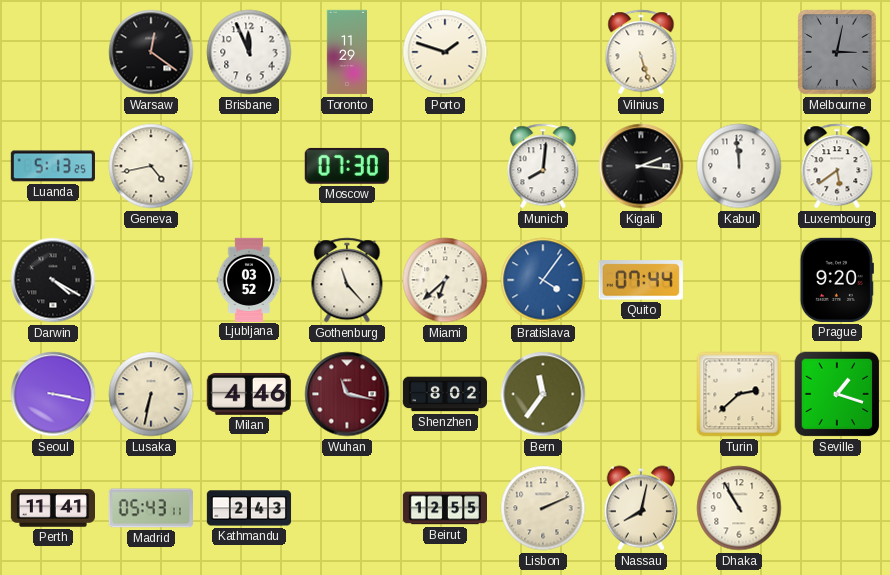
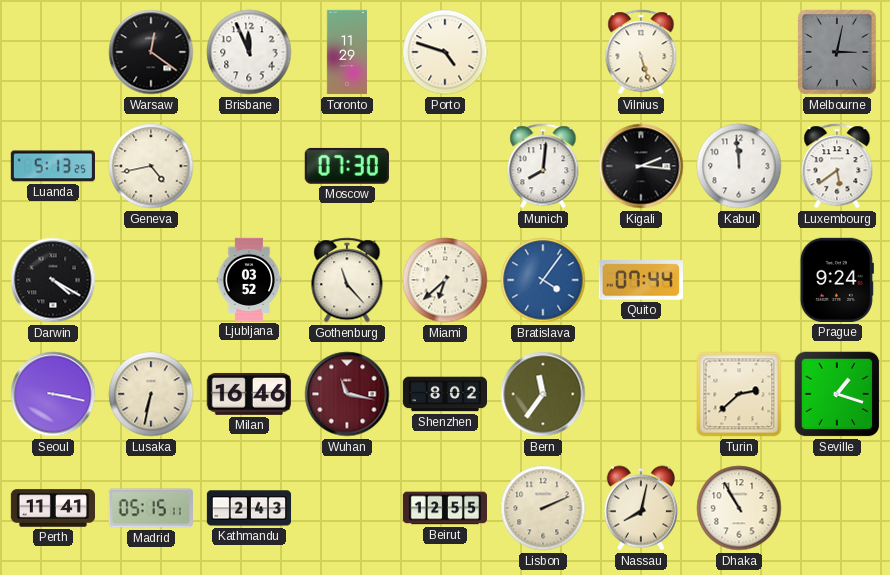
Porto: 1:48 -> 4:48 (445, 52)
Prague: 9:20 -> 9:24 (837, 280)
Milan: 4:46 -> 16:46 (249, 394)
Madrid: 05:43 -> 05:15 (151, 508)
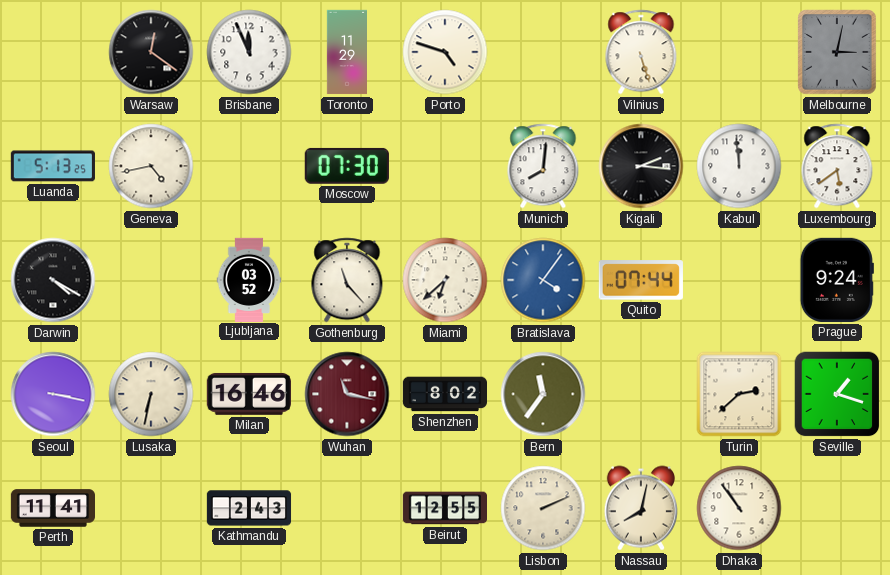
Madrid: 05:15 -> none (151, 508)
Dhaka: 10:55 -> 10:54 (739, 508)
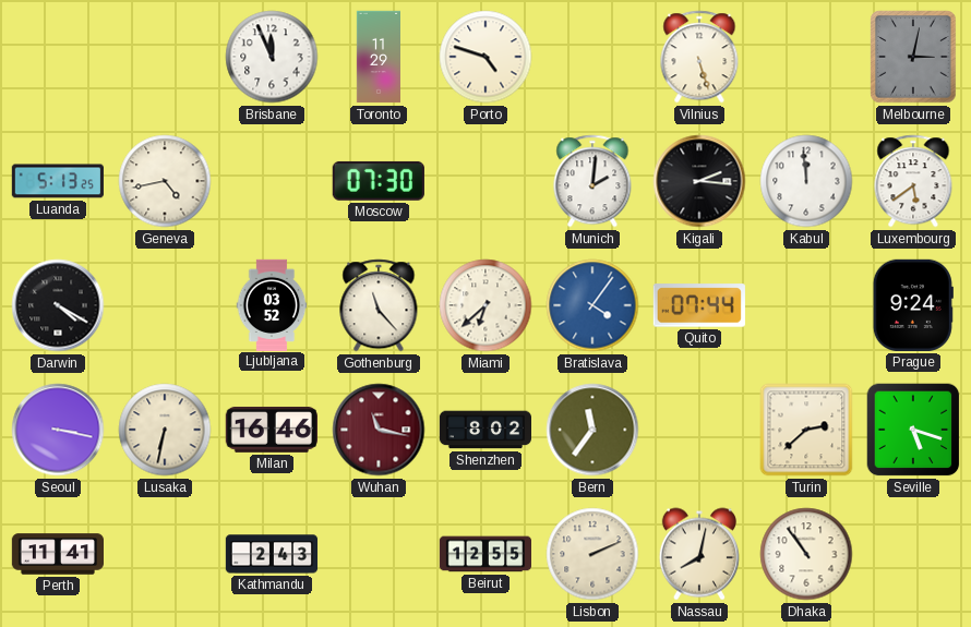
Warsaw: 12:21 -> none (151, 52)
Munich: 8:01 -> 2:01 (592, 181)
Seville: 1:18 -> 5:18 (913, 430)
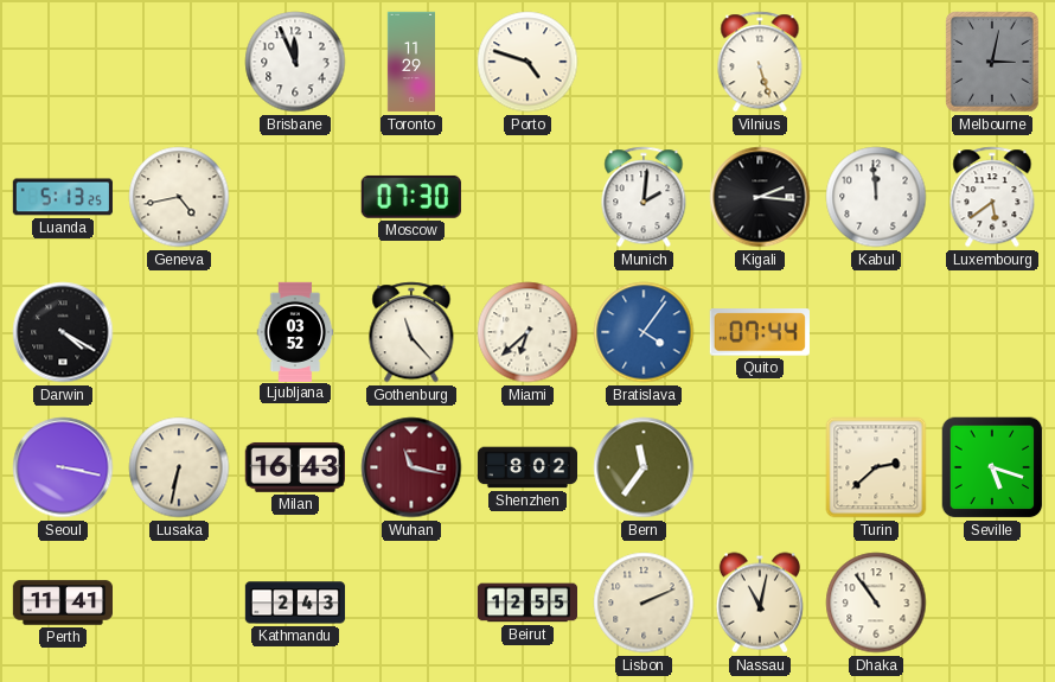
Prague: 9:24 -> none (913, 305)
Milan: 16:46 -> 16:43 (295, 467)
Nassau: 8:02 -> 11:02 (760, 603)
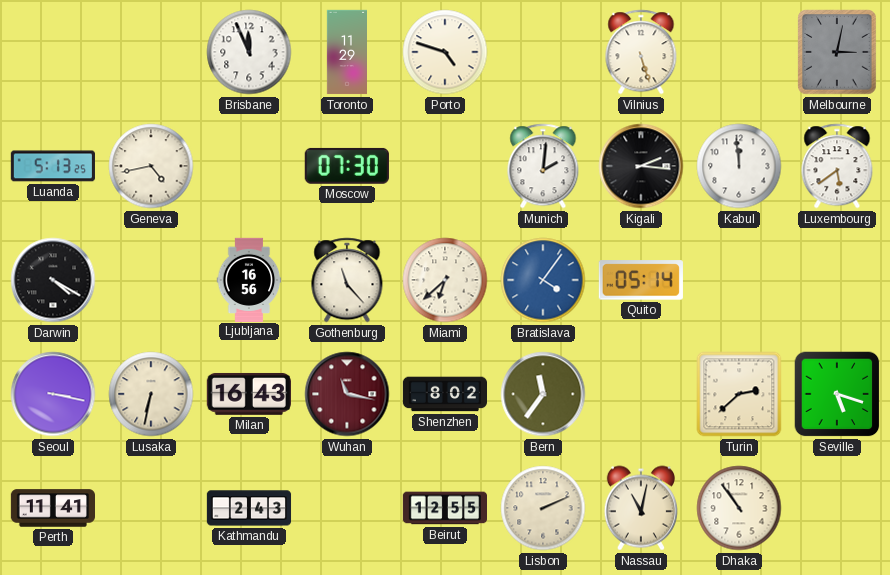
Ljubljana: 03:52 -> 16:56 (249, 279)
Quito: 07:44 -> 05:14 (641, 280)
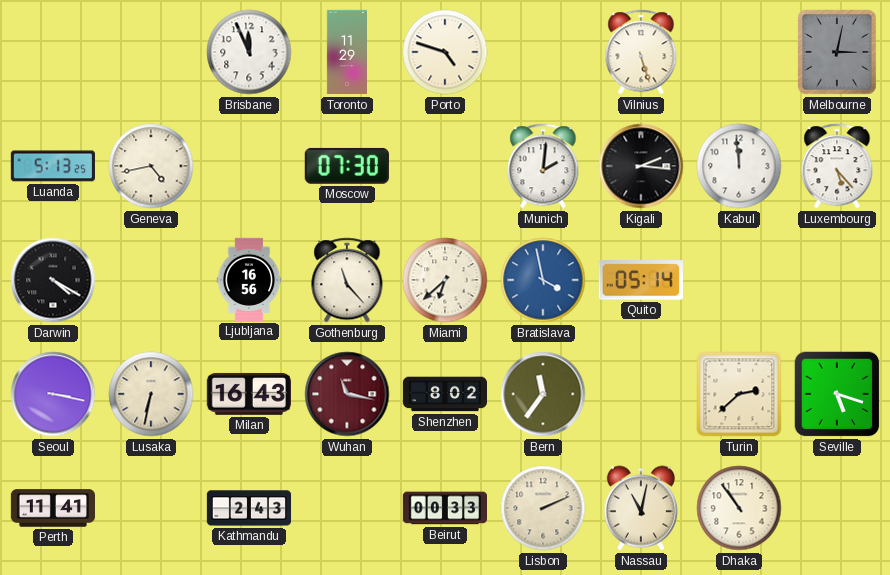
Luxembourg: 5:39 -> 5:23 (837, 166)
Bratislava: 4:06 -> 3:58 (543, 280)
Beirut: 12:55 -> 00:33 (444, 508)
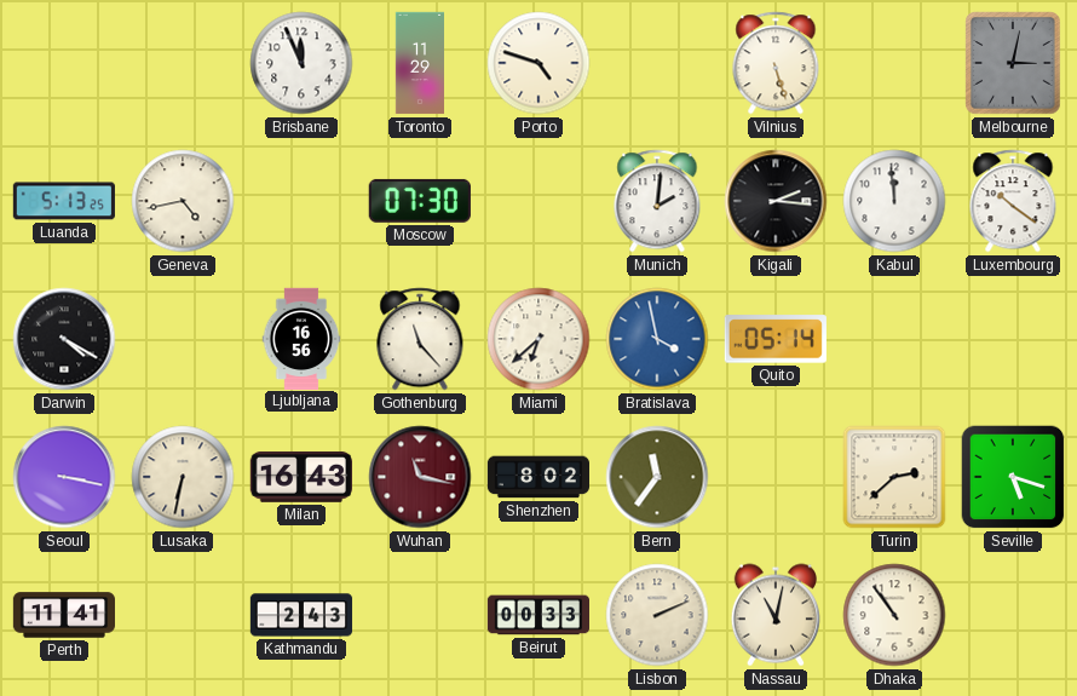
Luxembourg: 5:23 -> 10:21 (1013, 201)
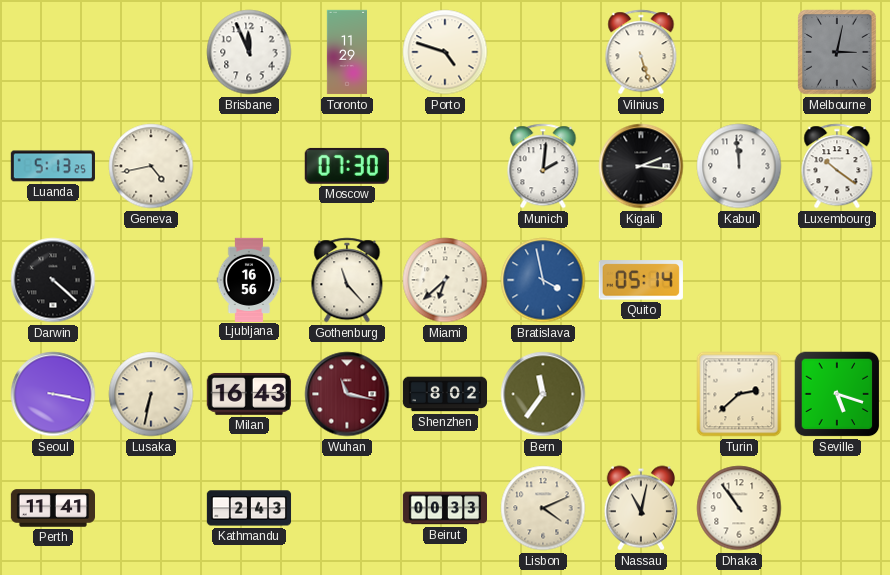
Darwin: 4:20 -> 4:22 (53, 280)
Lisbon: 2:11 -> 4:11 (543, 508)
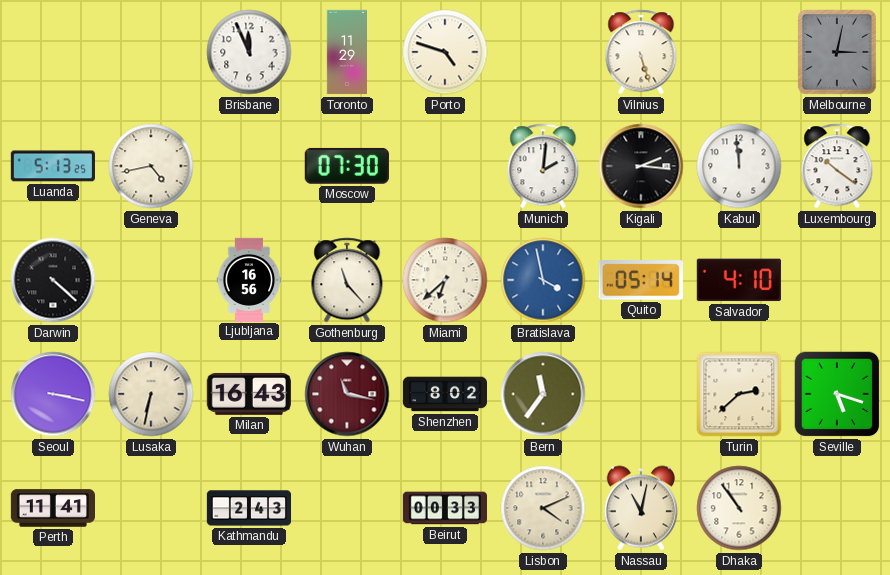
Salvador: none -> 4:10 (739, 280)
